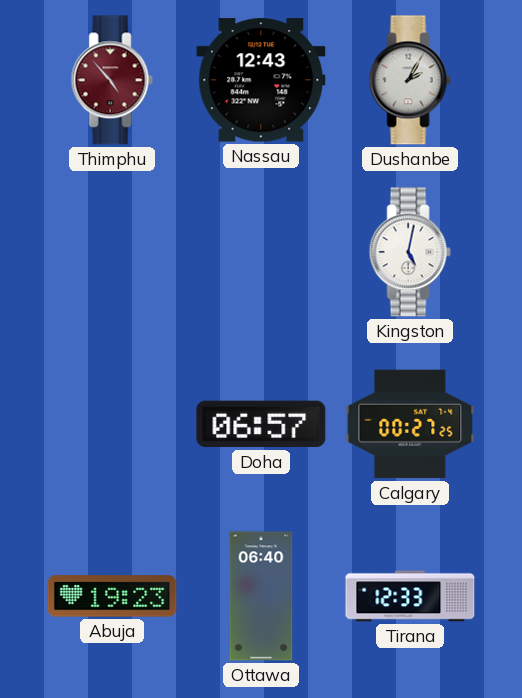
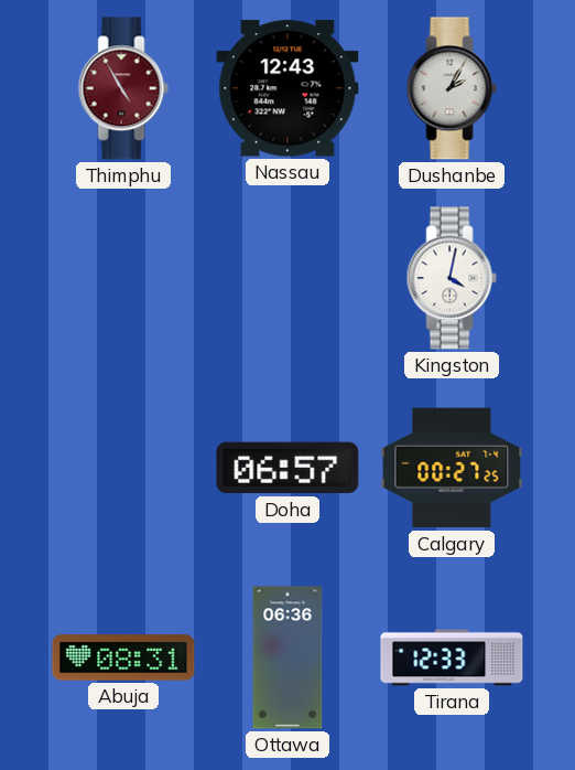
Thimphu: 4:53 -> 4:55 (123, 88)
Kingston: 5:02 -> 4:02 (452, 278)
Abuja: 19:23 -> 08:31 (123, 657)
Ottawa: 06:40 -> 06:36 (287, 657)
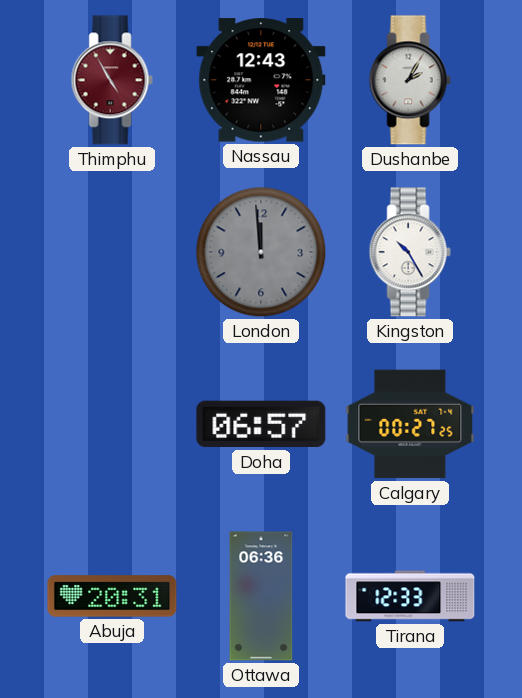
London: none -> 11:59 (261, 252)
Kingston: 4:02 -> 10:25 (410, 252)
Abuja: 08:31 -> 20:31 (112, 596)
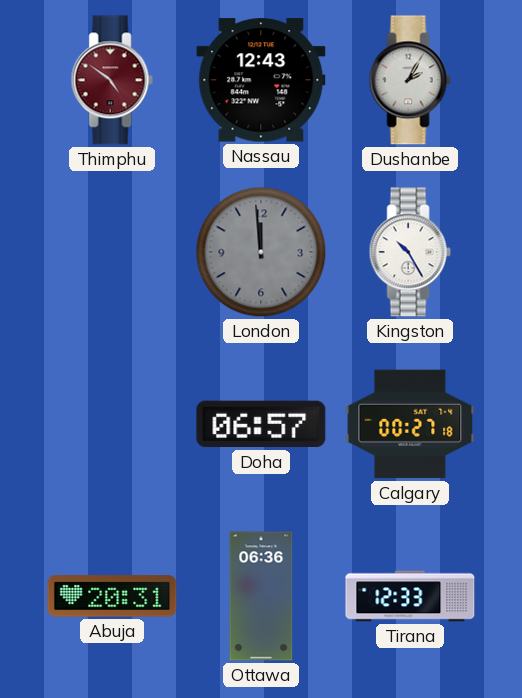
Thimphu: 4:55 -> 4:51 (112, 80)
Calgary: 00:27:25 -> 00:27:18 (410, 424)
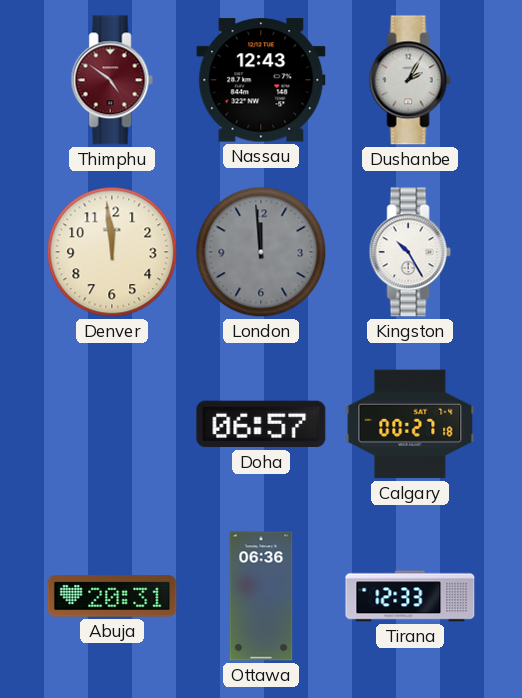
Denver: none -> 11:59 (112, 252)
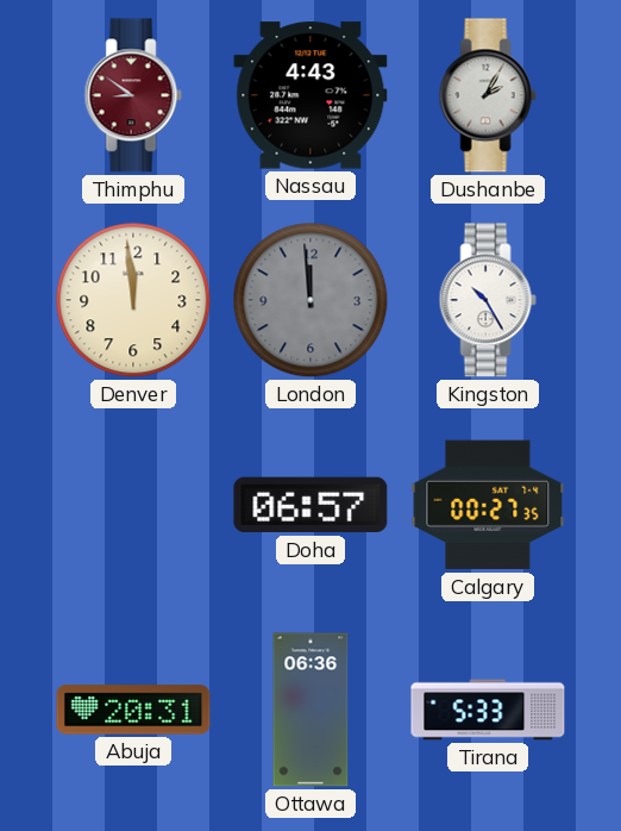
Thimphu: 4:51 -> 8:51 (133, 95)
Nassau: 12:43 -> 4:43 (310, 95)
Calgary: 00:27:18 -> 00:27:35 (488, 505)
Tirana: 12:33 -> 5:33 (488, 710)
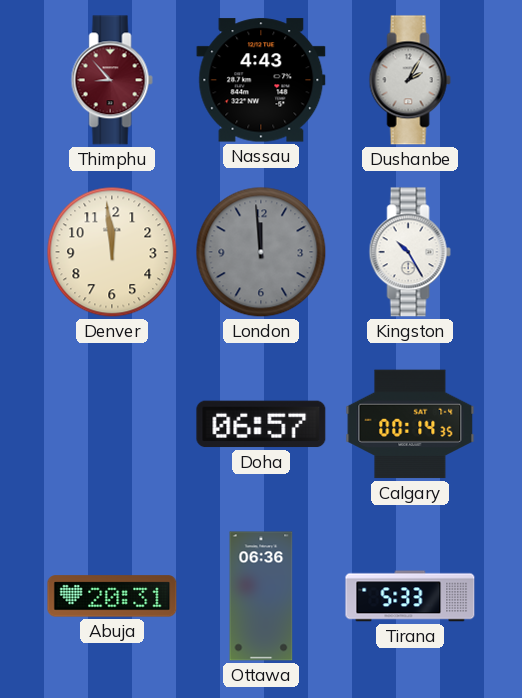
Thimphu: 8:51 -> 8:53 (112, 80)
Calgary: 00:27 -> 00:14 (410, 424)
